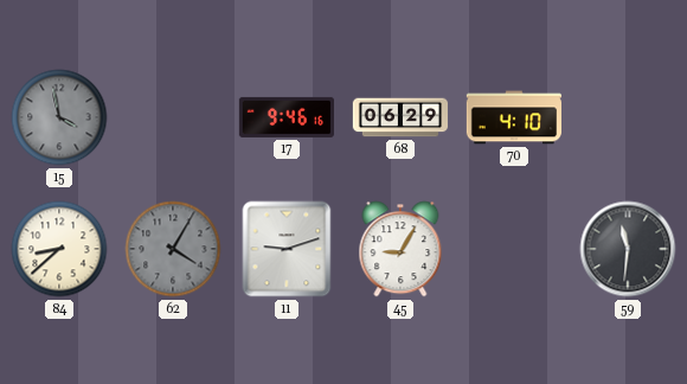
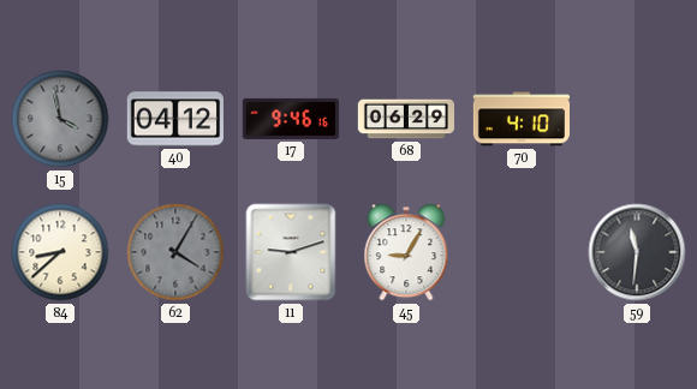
40: none -> 04:12 (174, 119)
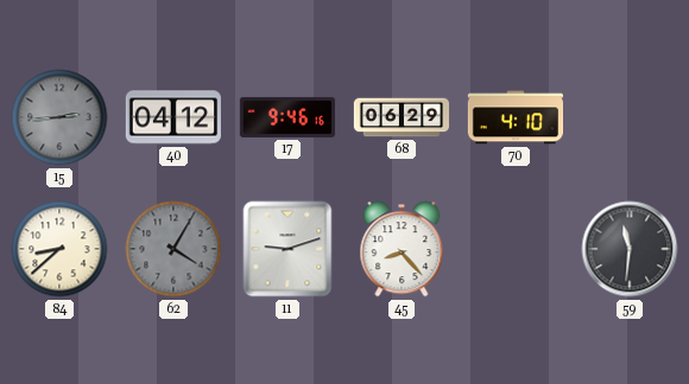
15: 3:58 -> 2:44 (59, 117)
45: 9:05 -> 8:23 (402, 249)
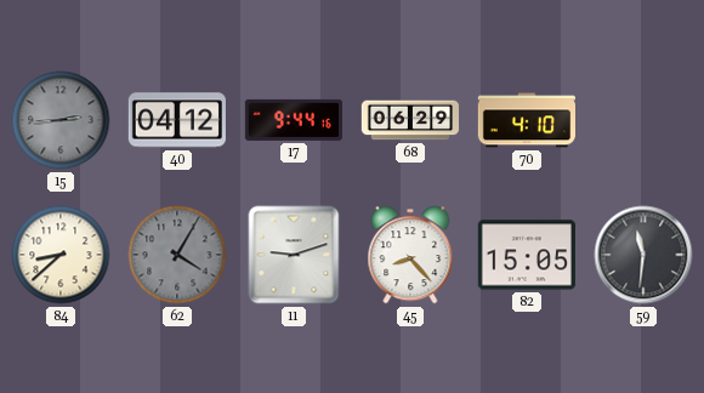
17: 9:46 -> 9:44 (293, 120)
82: none -> 15:05 (527, 255)
